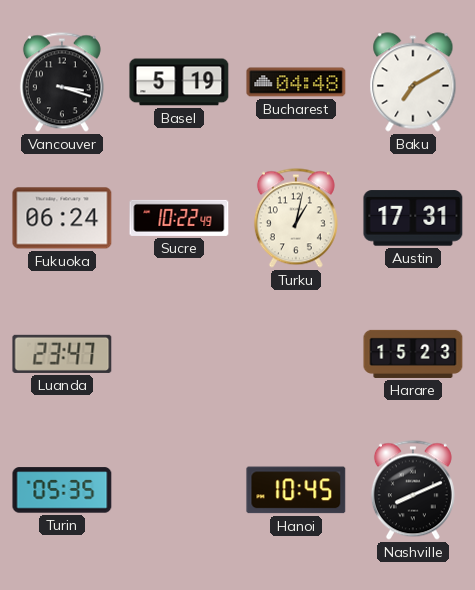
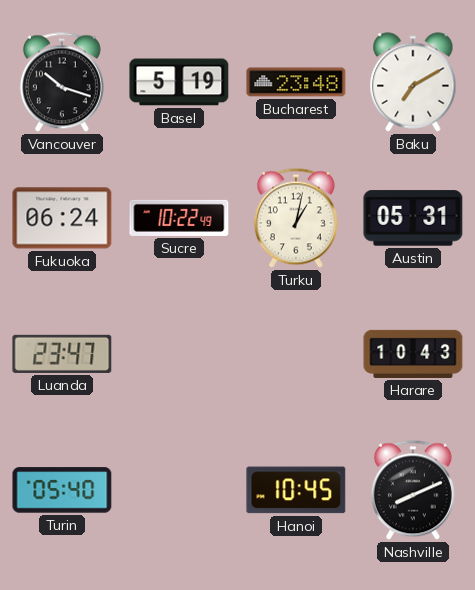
Vancouver: 3:18 -> 10:18 (62, 82)
Bucharest: 04:48 -> 23:48 (296, 82)
Austin: 17:31 -> 05:31 (413, 218)
Harare: 15:23 -> 10:43 (413, 354)
Turin: 05:35 -> 05:40 (62, 490)
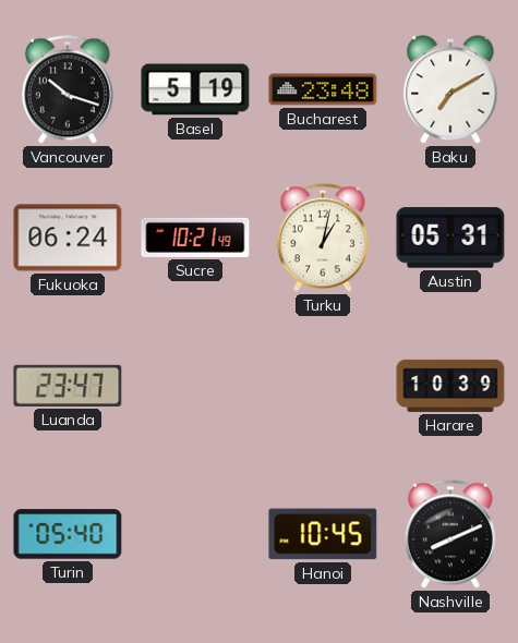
Sucre: 10:22 -> 10:21 (195, 238)
Harare: 10:43 -> 10:39 (450, 386)
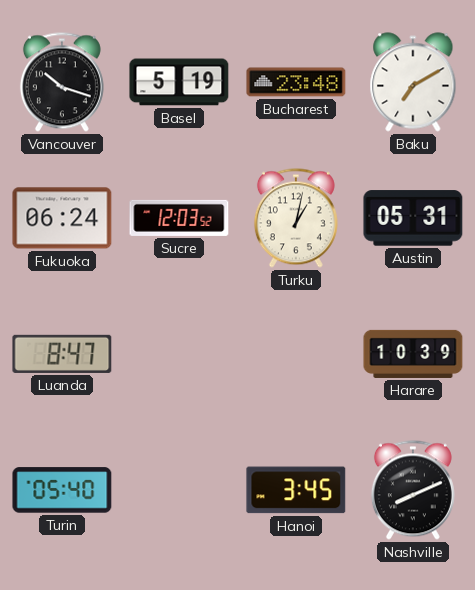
Sucre: 10:21 -> 12:03 (179, 218)
Luanda: 23:47 -> 8:47 (62, 354)
Hanoi: 10:45 -> 3:45 (296, 490)
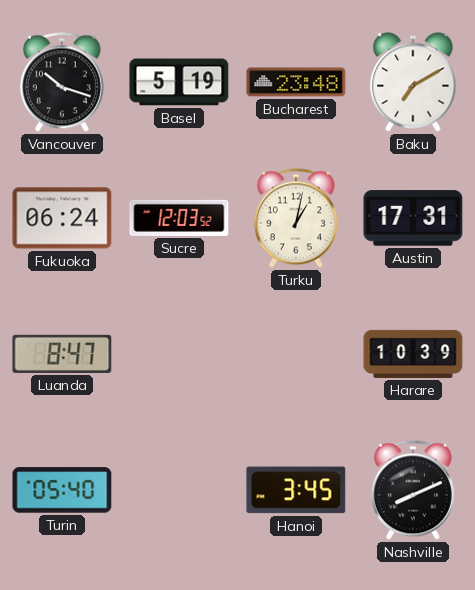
Austin: 05:31 -> 17:31 (413, 218)
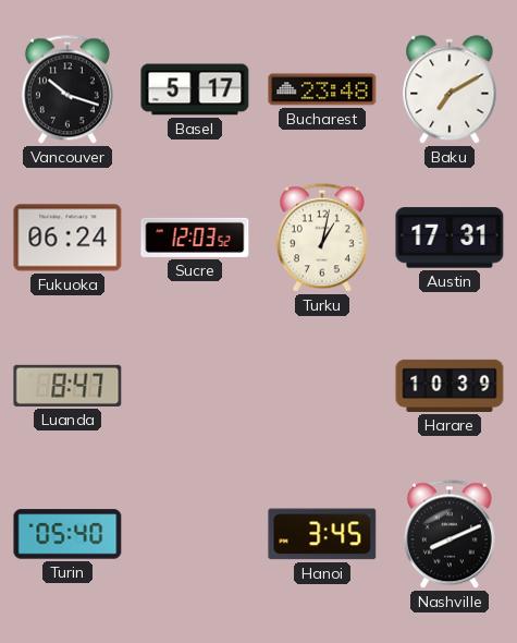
Basel: 5:19 -> 5:17 (195, 89)
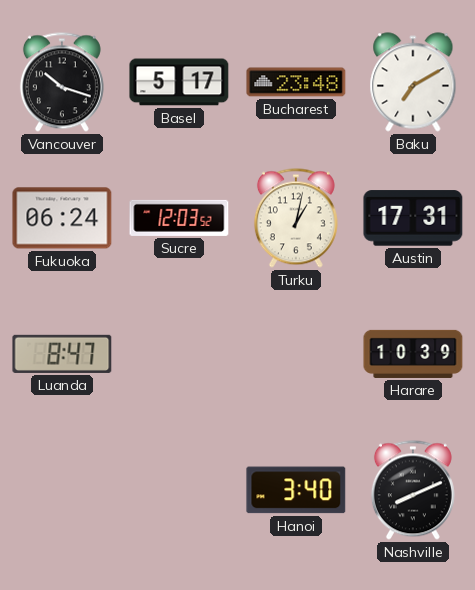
Turin: 05:40 -> none (67, 534)
Hanoi: 3:45 -> 3:40 (296, 490)
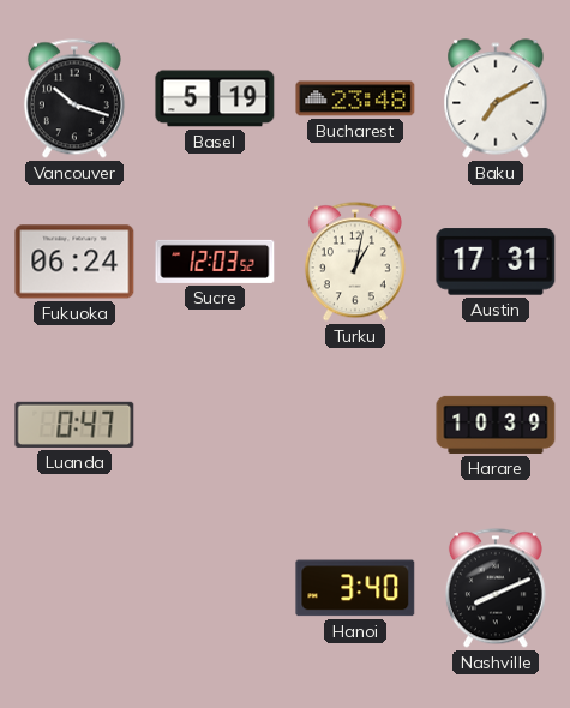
Basel: 5:17 -> 5:19 (215, 98)
Luanda: 8:47 -> 0:47 (74, 425)
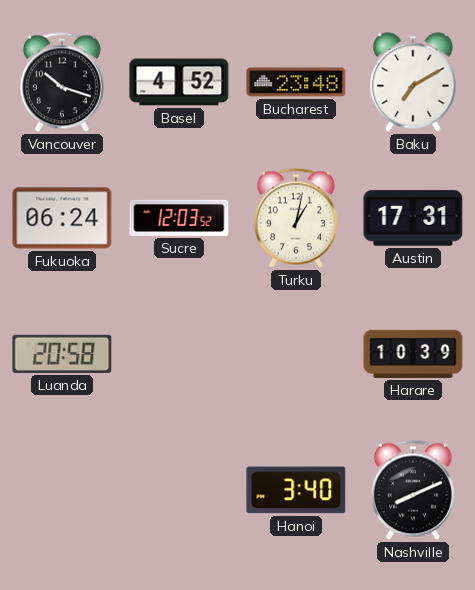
Basel: 5:19 -> 4:52 (179, 82)
Luanda: 0:47 -> 20:58 (62, 354)
